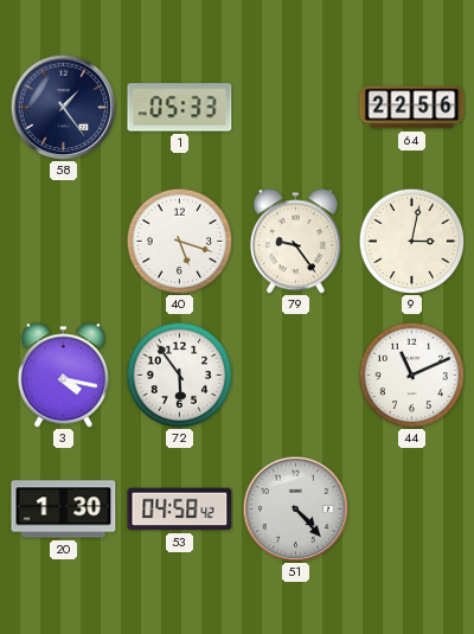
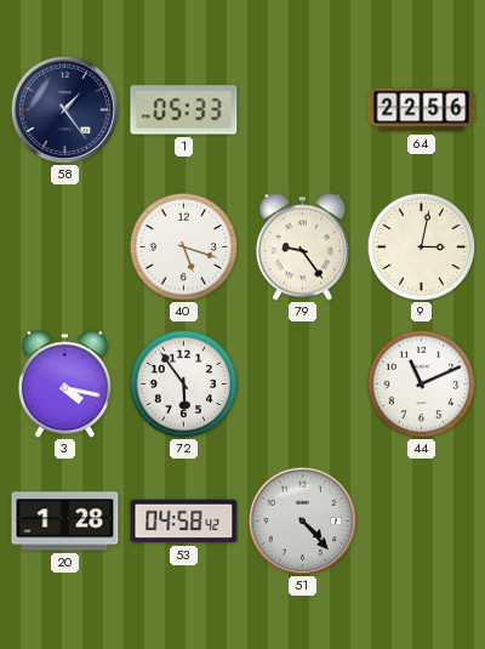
20: 1:30 -> 1:28 (65, 522)
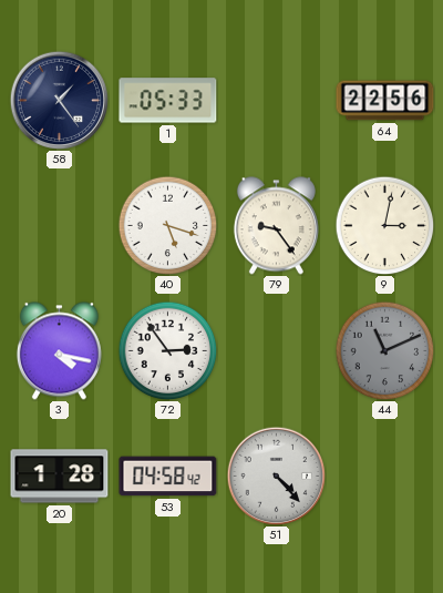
72: 5:54 -> 2:54 (167, 350)
44 dial: white -> grey (384, 350)
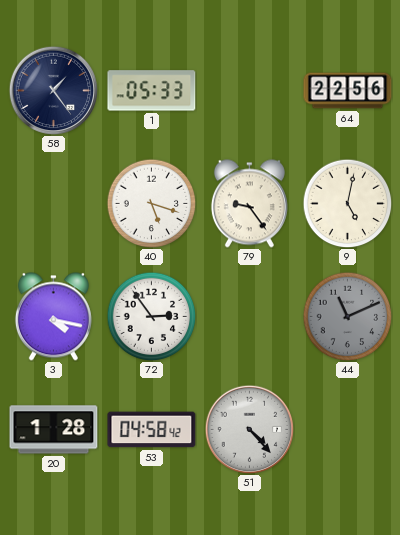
9: 3:02 -> 5:02 (347, 203)
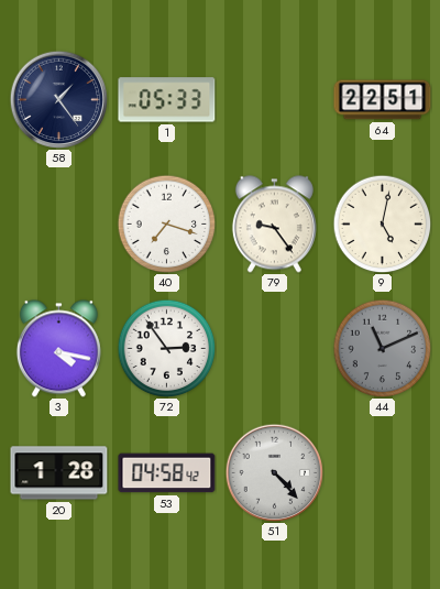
64: 22:56 -> 22:51 (383, 100)
40: 5:18 -> 7:18 (166, 223)
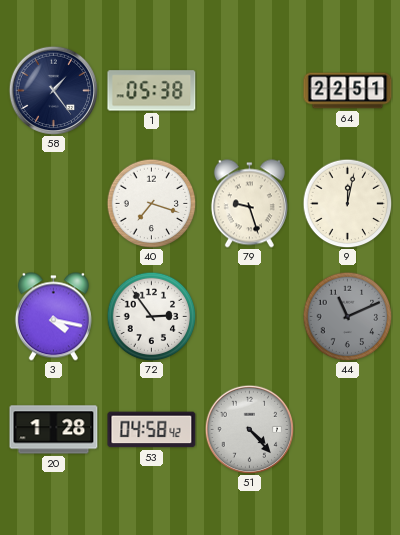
1: 05:33 -> 05:38 (152, 91)
79: 9:24 -> 9:27 (249, 204)
9: 5:02 -> 12:02 (347, 203)
